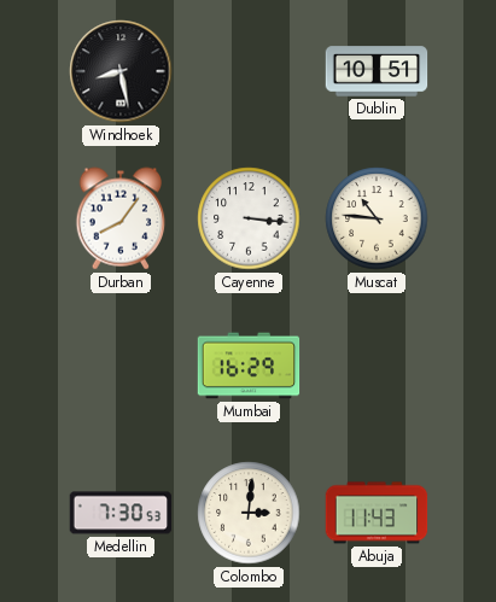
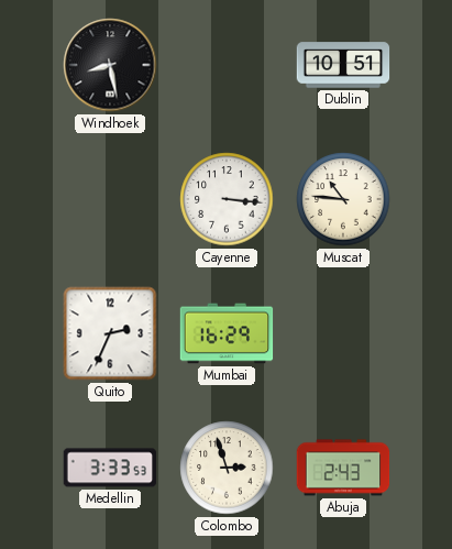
Durban: 8:06 -> none (121, 218)
Quito: none -> 2:34 (110, 333)
Medellin: 7:30 -> 3:33 (110, 468)
Colombo: 3:01 -> 2:57 (227, 468)
Abuja: 11:43 -> 2:43 (343, 468)
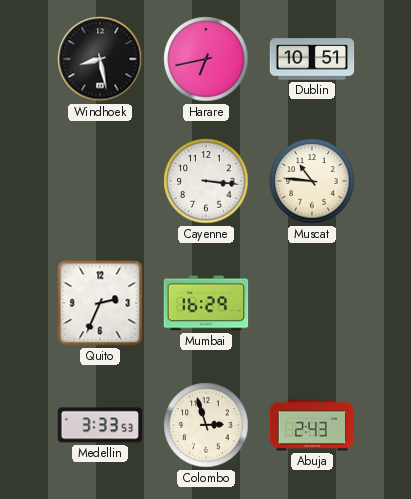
Harare: none -> 6:43 (206, 59)
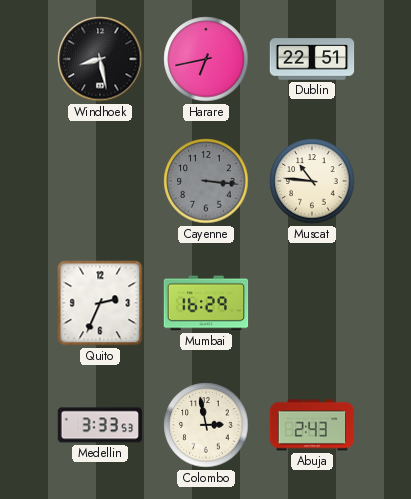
Dublin: 10:51 -> 22:51 (312, 59)
Cayenne dial: white -> grey (206, 181)
Colombo: 2:57 -> 2:58 (206, 425)
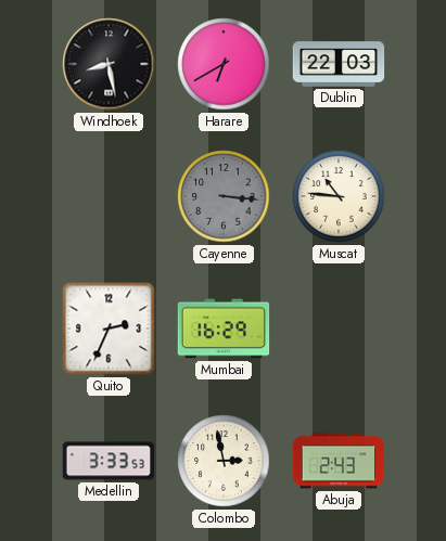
Harare: 6:43 -> 6:40 (224, 64)
Dublin: 22:51 -> 22:03 (339, 64)
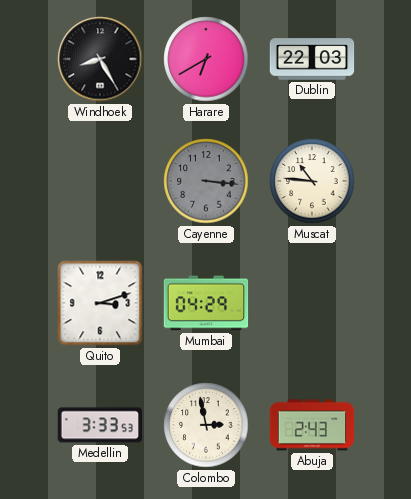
Windhoek: 8:28 -> 8:25 (100, 59)
Quito: 2:34 -> 3:12 (100, 303)
Mumbai: 16:29 -> 04:29 (206, 303)
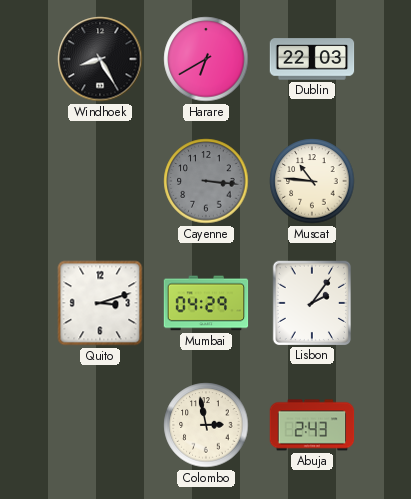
Lisbon: none -> 2:06 (311, 302)
Medellin: 3:33 -> none (100, 425)
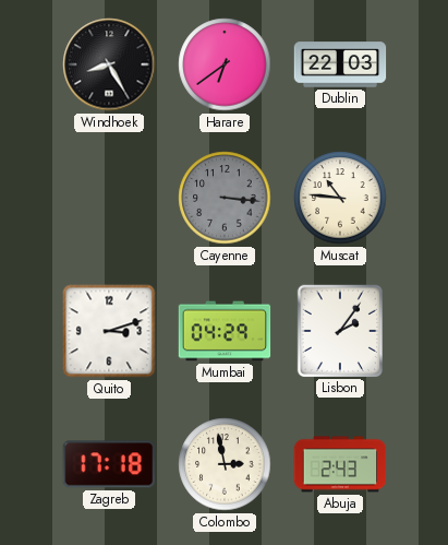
Harare: 6:40 -> 6:39 (225, 64)
Zagreb: none -> 17:18 (108, 464)
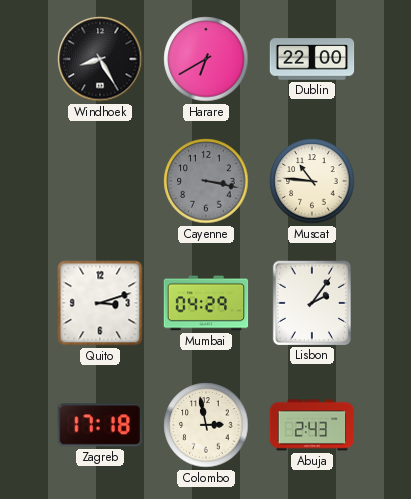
Harare: 6:39 -> 6:40 (206, 59)
Dublin: 22:03 -> 22:00 (312, 59)
Cayenne: 3:16 -> 3:17 (206, 181)
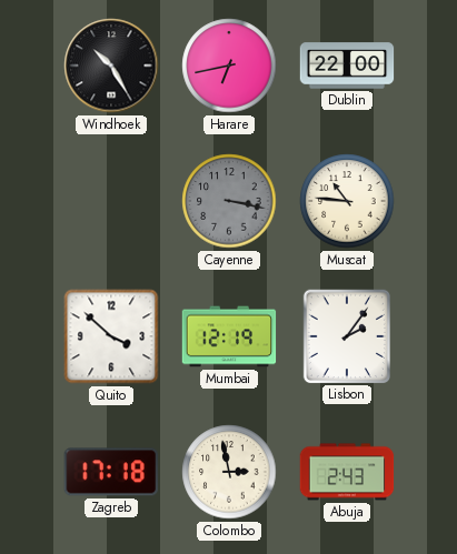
Windhoek: 8:25 -> 10:25 (111, 66)
Harare: 6:40 -> 6:43 (229, 66)
Quito: 3:12 -> 3:52 (111, 336)
Mumbai: 04:29 -> 12:19 (229, 336)
